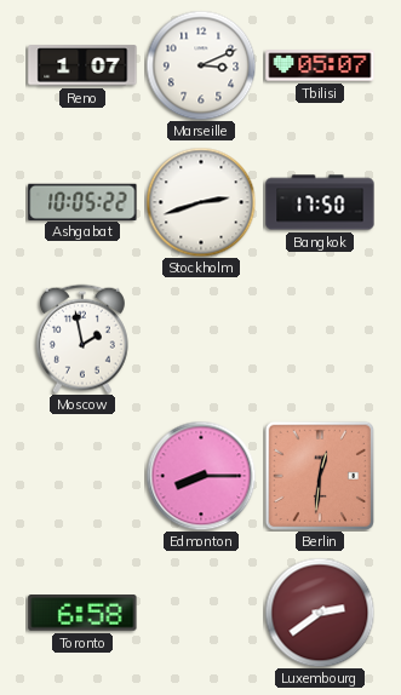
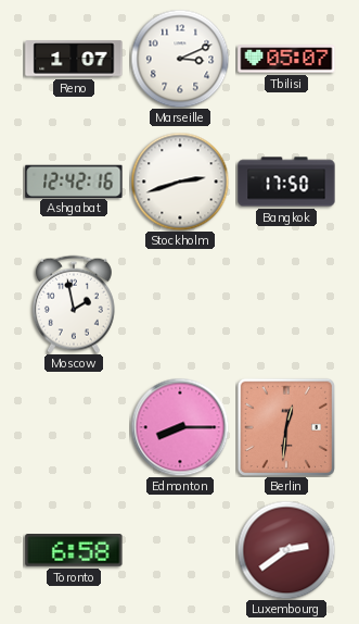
Ashgabat: 10:05 -> 12:42 (74, 180)
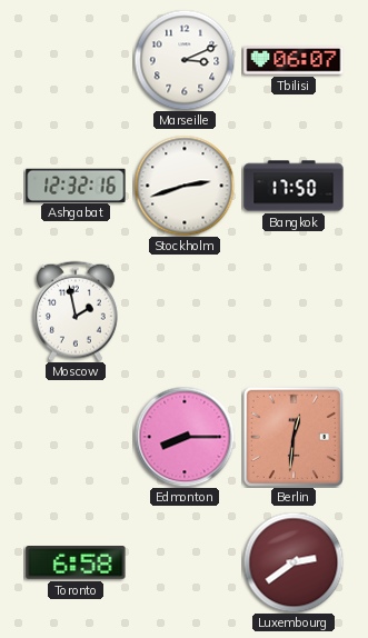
Reno: 1:07 -> none (74, 59)
Tbilisi: 05:07 -> 06:07 (294, 60)
Ashgabat: 12:42 -> 12:32 (76, 185)
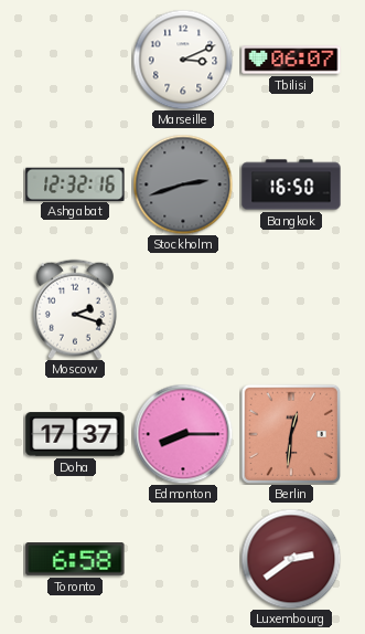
Stockholm dial: white -> grey (183, 184)
Bangkok: 17:50 -> 16:50 (291, 184)
Moscow: 1:58 -> 2:18 (75, 309)
Doha: none -> 17:37 (75, 434)
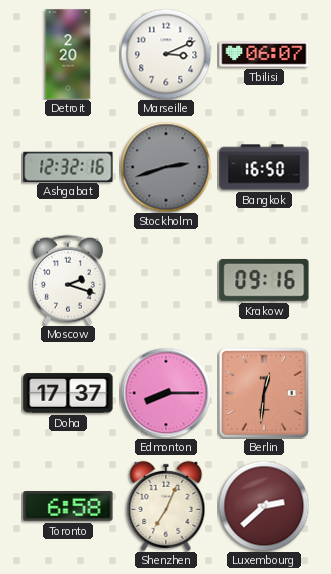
Detroit: none -> 2:20 (68, 54)
Krakow: none -> 09:16 (264, 280)
Shenzhen: none -> 7:04 (166, 506)
Luxembourg: 2:39 -> 2:38 (264, 506)
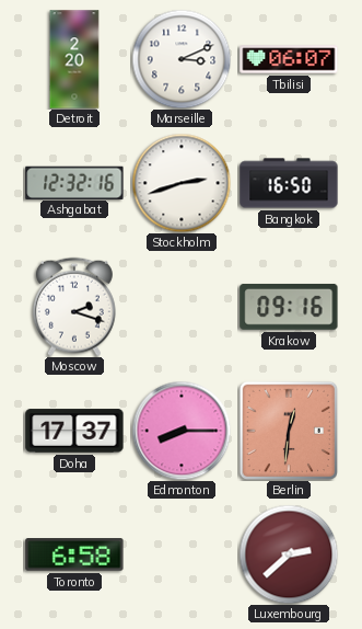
Stockholm dial: grey -> white (182, 183)
Shenzhen: 7:04 -> none (166, 506)
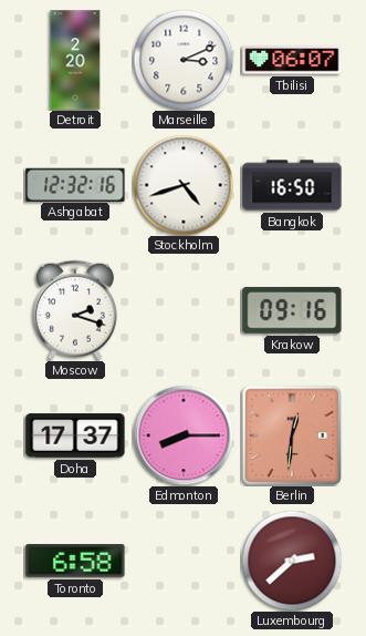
Stockholm: 2:42 -> 4:42 (184, 185)
